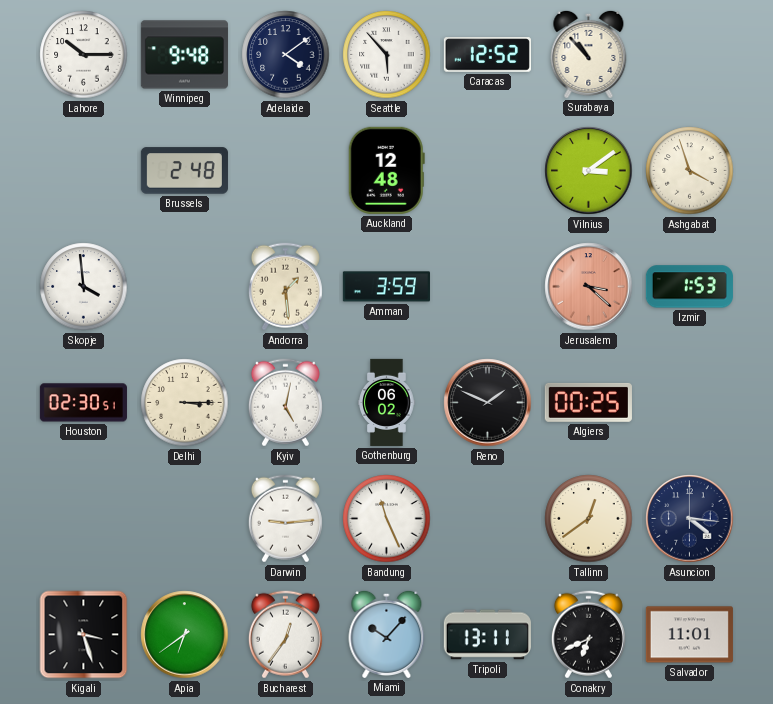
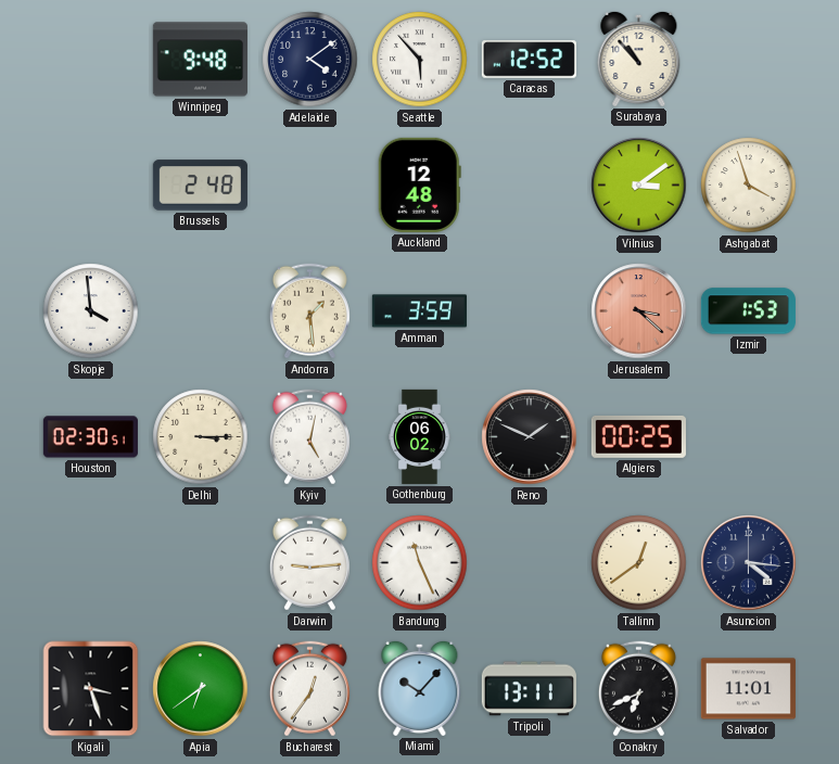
Lahore: 10:15 -> none (84, 55)
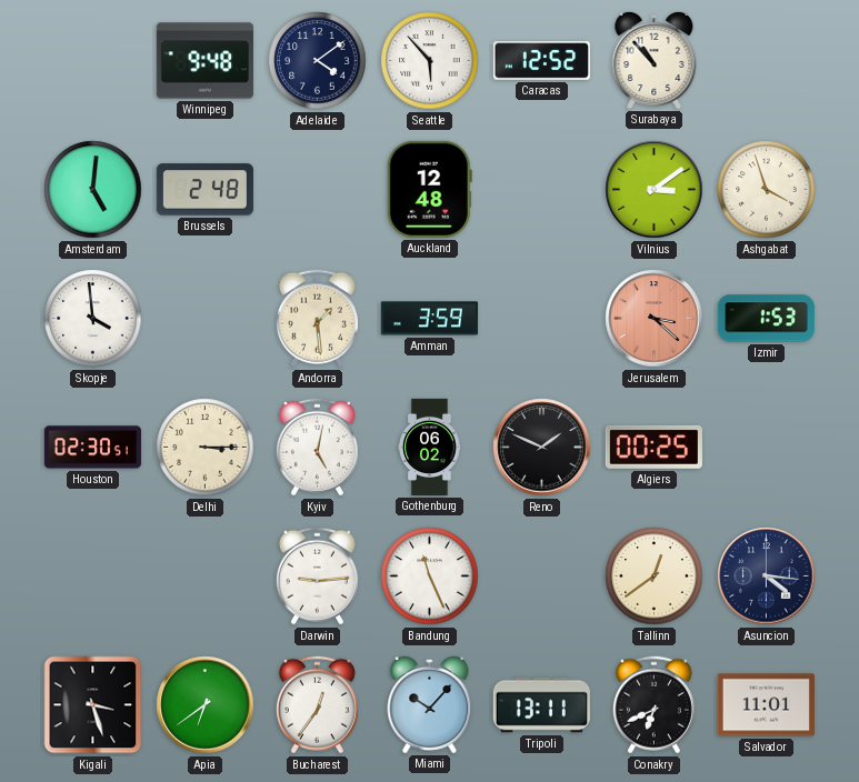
Amsterdam: none -> 5:01 (93, 190)
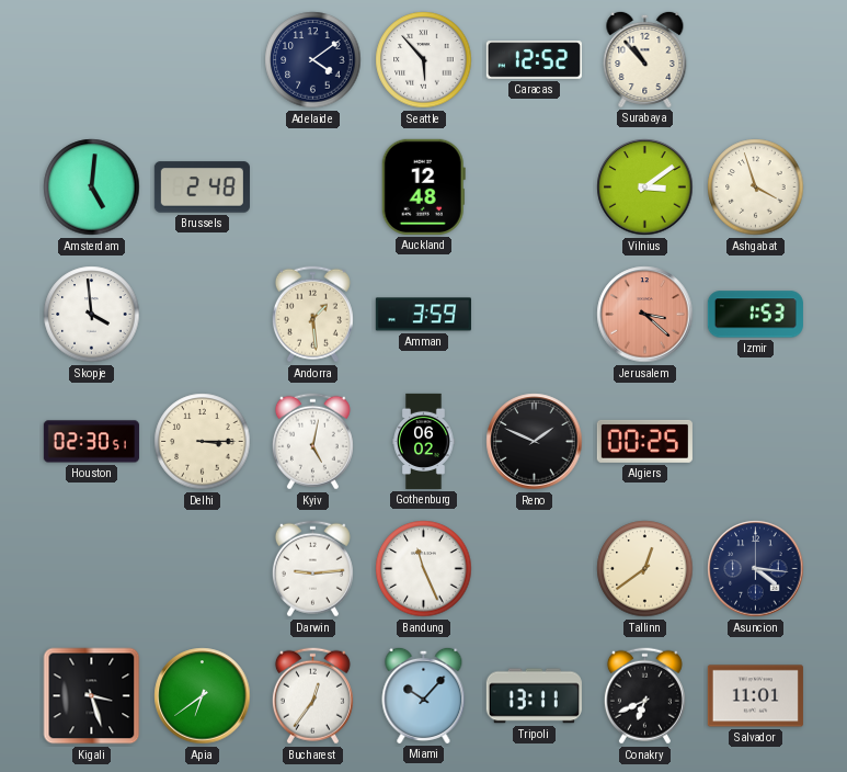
Winnipeg: 9:48 -> none (204, 61)
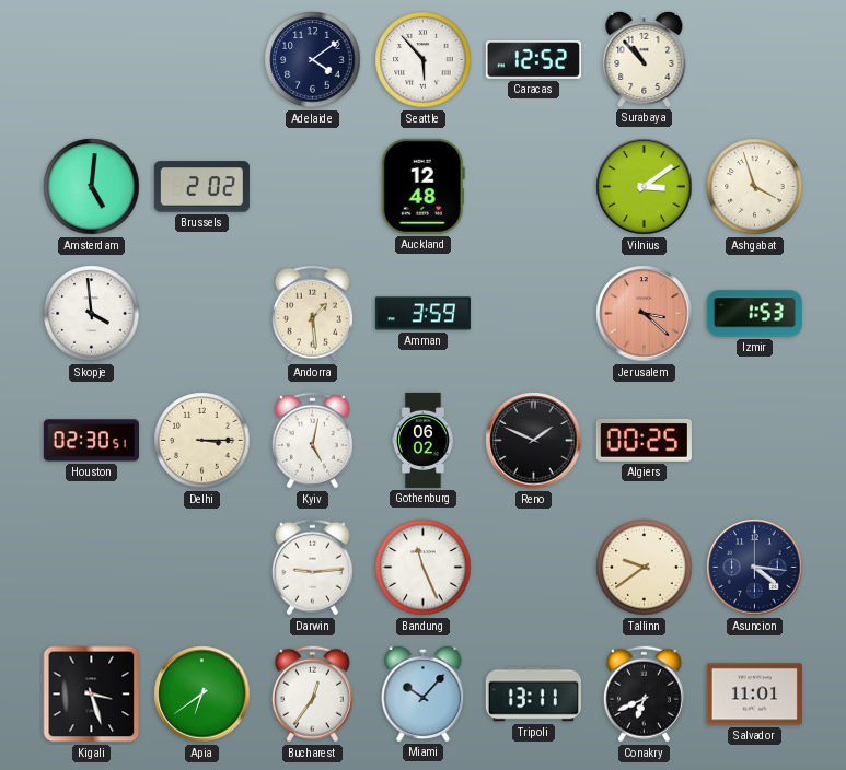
Brussels: 2:48 -> 2:02 (201, 187)
Tallinn: 12:39 -> 9:39 (645, 568)
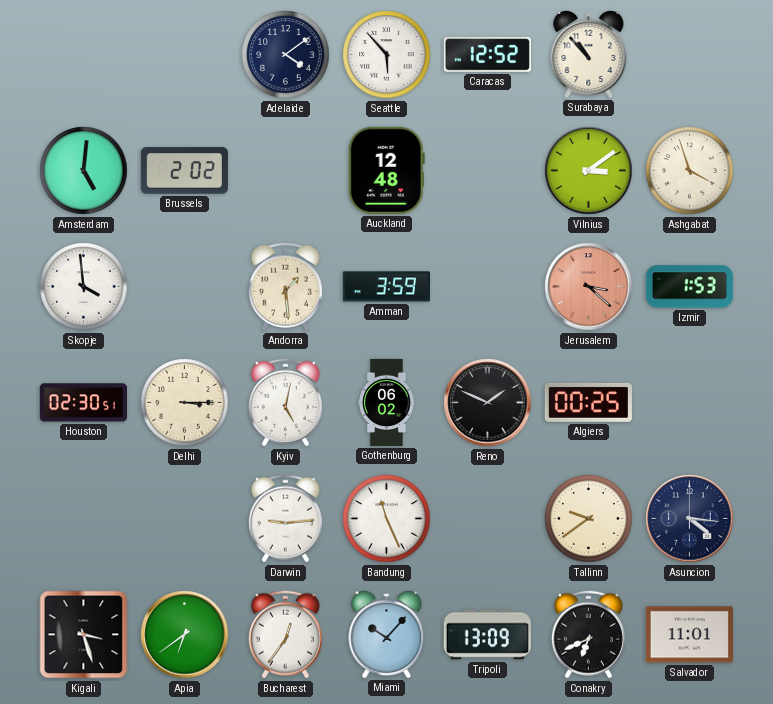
Tripoli: 13:11 -> 13:09 (487, 635)
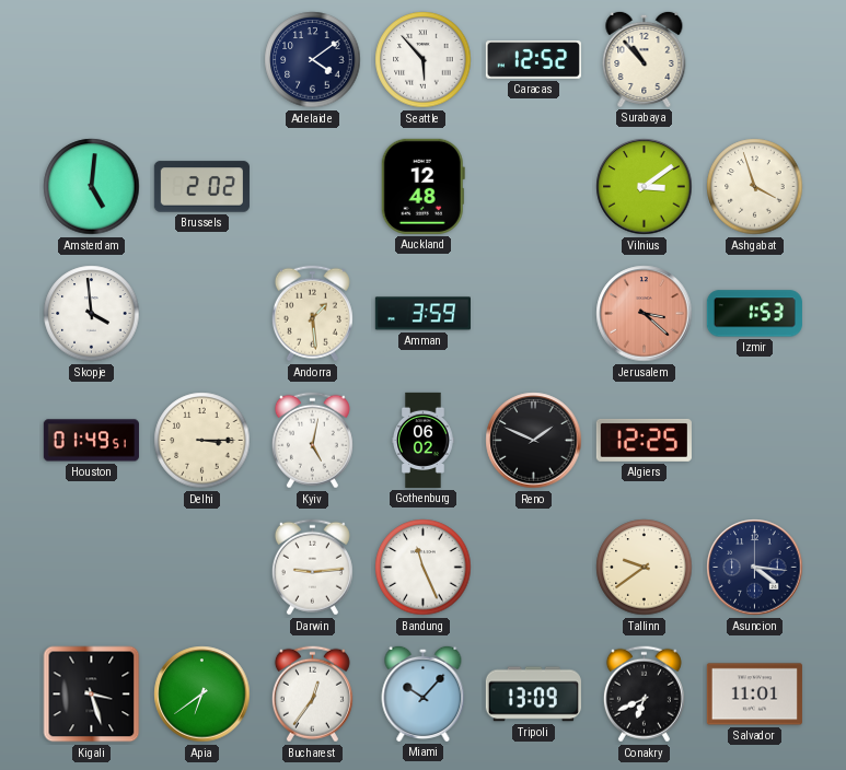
Houston: 02:30 -> 01:49 (91, 441)
Algiers: 00:25 -> 12:25 (644, 440)
